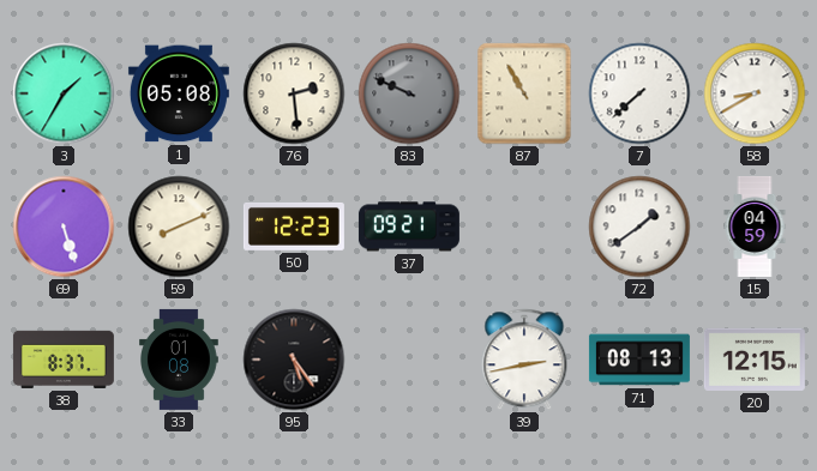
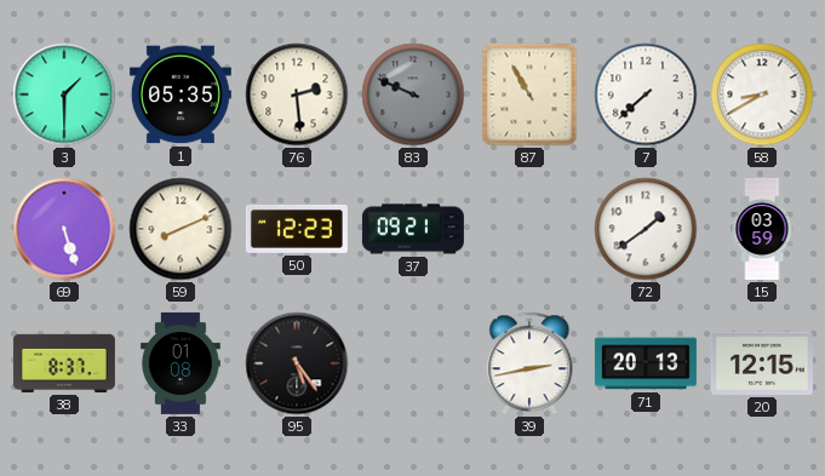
3: 1:35 -> 1:30 (64, 94)
1: 05:08 -> 05:35 (181, 94)
15: 04:59 -> 03:59 (762, 229)
71: 08:13 -> 20:13 (646, 363)
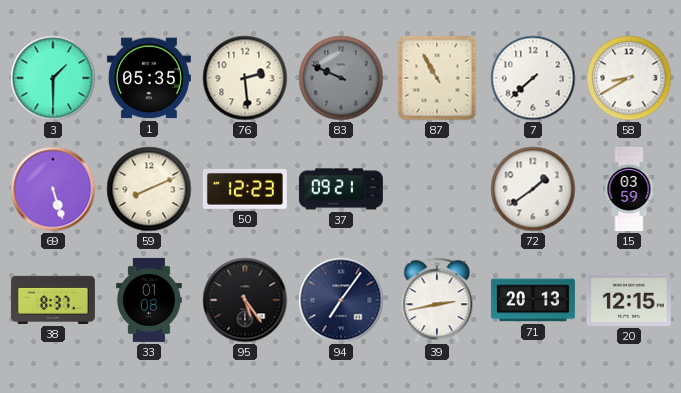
94: none -> 7:06 (341, 300)
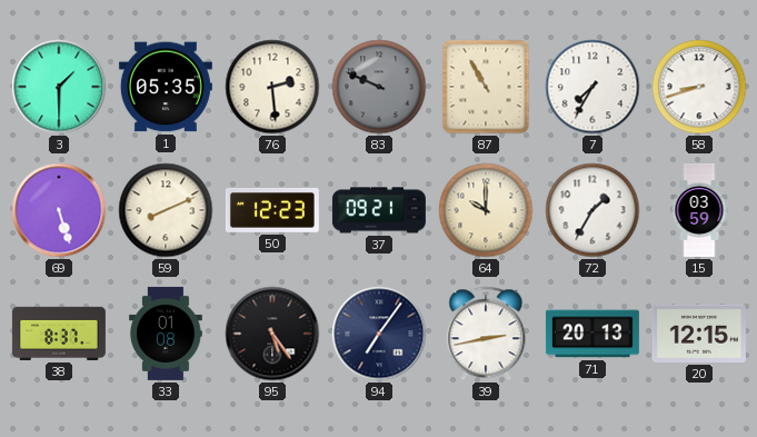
7: 7:38 -> 7:35 (592, 87)
58: 8:40 -> 8:42 (699, 87)
64: none -> 10:00 (486, 210)
72: 1:39 -> 1:35 (592, 210)
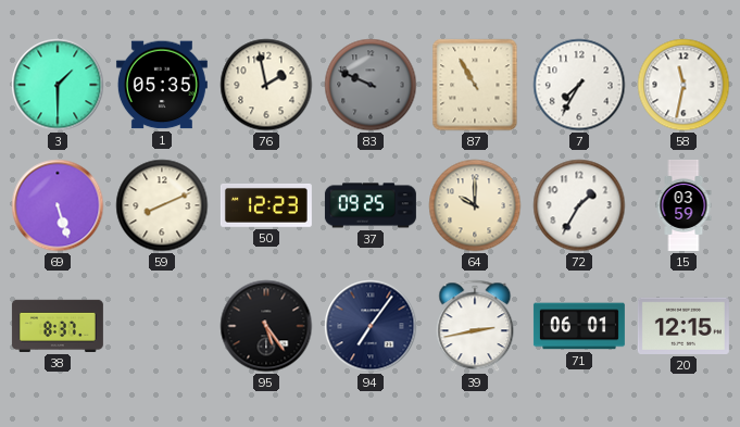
76: 2:29 -> 1:58 (266, 85)
58: 8:42 -> 11:32 (683, 85)
37: 09:21 -> 09:25 (371, 205)
33: 01:08 -> none (167, 334)
71: 20:13 -> 06:01 (579, 326)
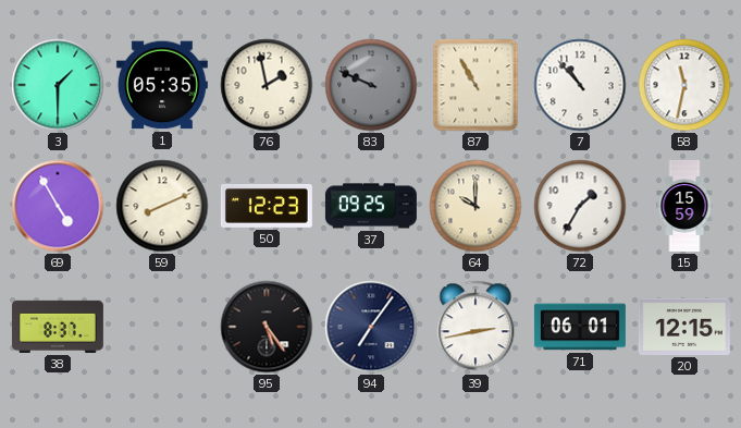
7: 7:35 -> 10:53 (580, 85)
69: 5:27 -> 4:55 (58, 206)
15: 03:59 -> 15:59 (684, 206)
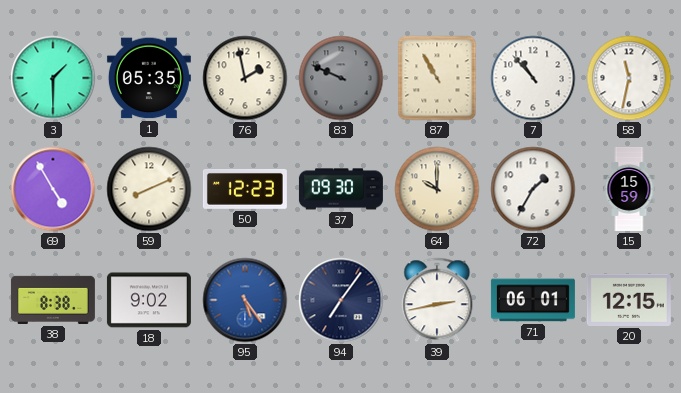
37: 09:25 -> 09:30 (341, 189)
38: 8:37 -> 8:38 (53, 300)
18: none -> 9:02 (149, 300)
95 dial: black -> blue (245, 300)
